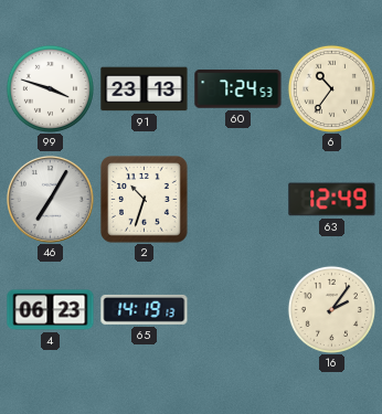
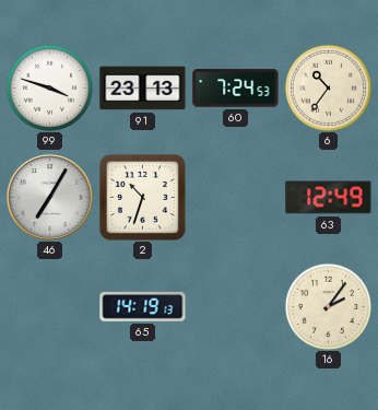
4: 06:23 -> none (51, 310)
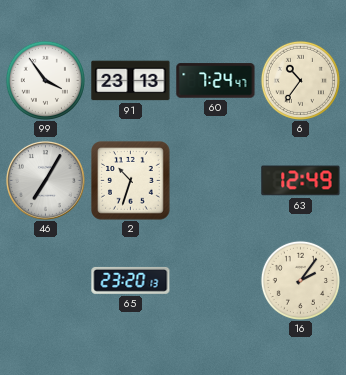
99: 3:48 -> 3:54 (45, 80)
60: 7:24:53 -> 7:24:47 (216, 81)
65: 14:19 -> 23:20 (131, 280)
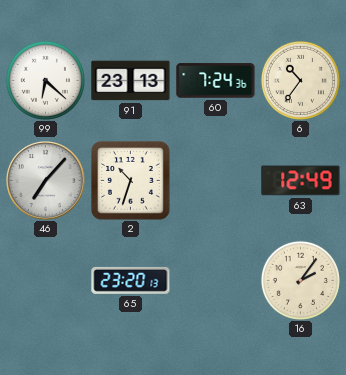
99: 3:54 -> 6:22 (45, 80)
60: 7:24:47 -> 7:24:36 (216, 81)
46: 7:05 -> 7:07 (45, 180)
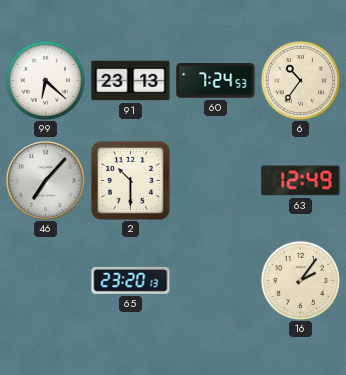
60: 7:24:36 -> 7:24:53 (216, 81)
2: 10:33 -> 10:30 (131, 181)
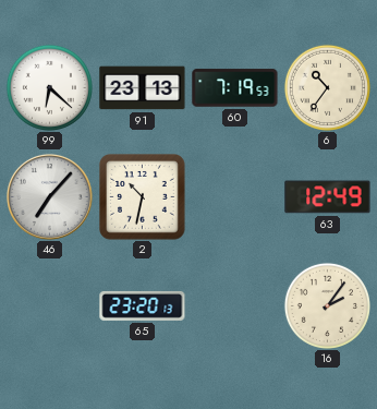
60: 7:24 -> 7:19 (235, 88)
2: 10:30 -> 10:32 (143, 197)
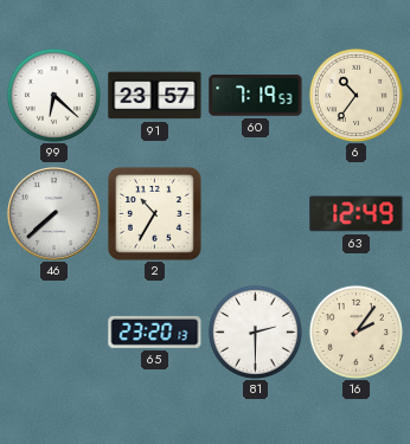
91: 23:13 -> 23:57 (155, 96)
46: 7:07 -> 7:38 (53, 213)
2: 10:32 -> 10:35 (155, 214)
81: none -> 2:30 (255, 332)
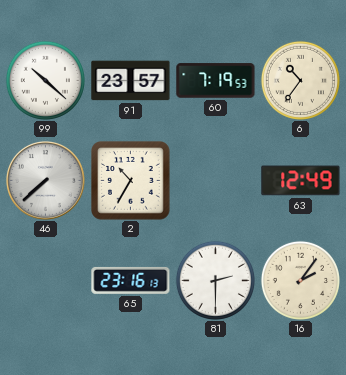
99: 6:22 -> 10:22 (45, 80)
65: 23:20 -> 23:16 (131, 280)
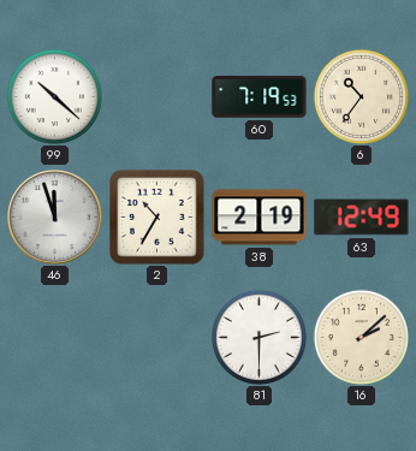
91: 23:57 -> none (131, 81)
46: 7:38 -> 11:57 (54, 216)
38: none -> 2:19 (260, 218)
65: 23:16 -> none (131, 280)
16: 2:06 -> 2:08 (361, 337)
